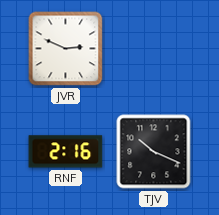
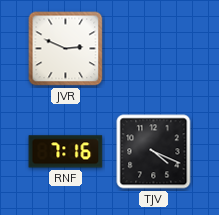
RNF: 2:16 -> 7:16 (66, 152)
TJV: 10:19 -> 4:19 (154, 152)
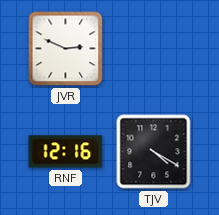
RNF: 7:16 -> 12:16 (66, 152)
TJV: 4:19 -> 4:20 (154, 152)
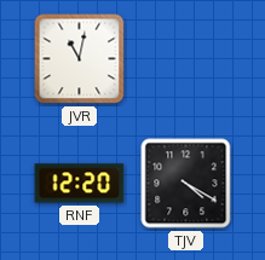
JVR: 2:49 -> 11:02 (80, 59)
RNF: 12:16 -> 12:20 (80, 184)
